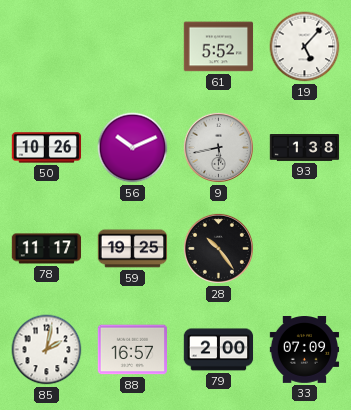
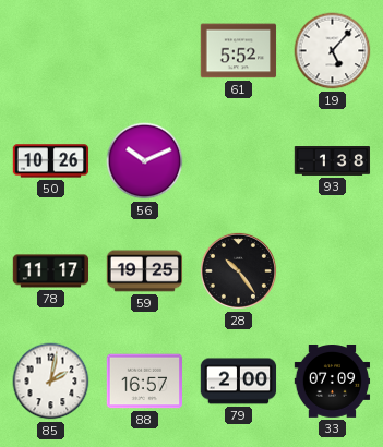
9: 5:43 -> none (218, 147)
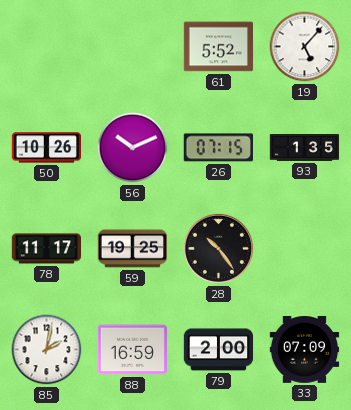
26: none -> 07:15 (218, 148)
93: 1:38 -> 1:35 (305, 148)
88: 16:57 -> 16:59 (133, 350)
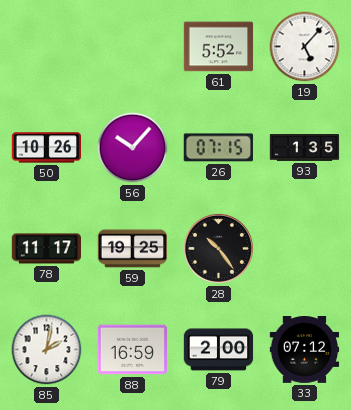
56: 10:11 -> 10:07 (133, 148)
33: 07:09 -> 07:12 (305, 350)
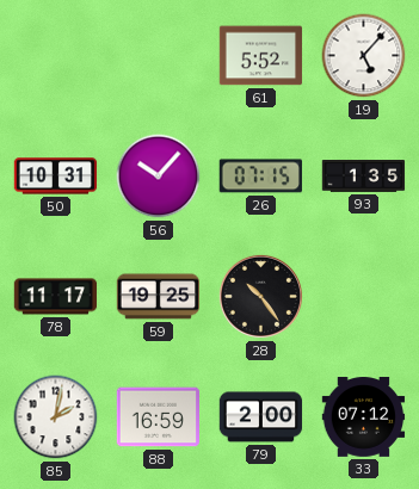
50: 10:26 -> 10:31 (56, 177)
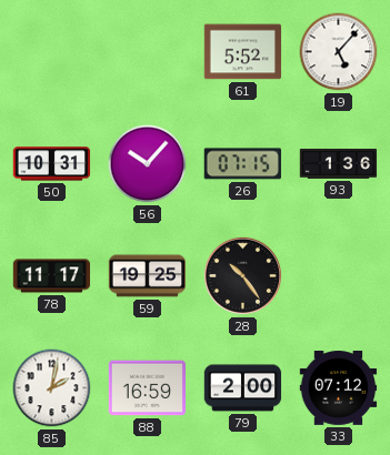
93: 1:35 -> 1:36 (339, 164)
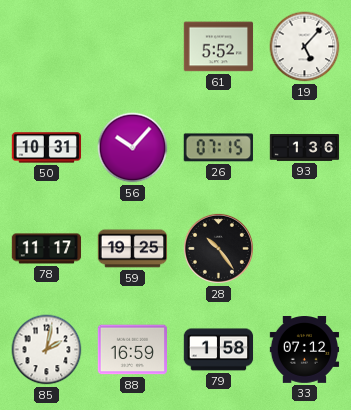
79: 2:00 -> 1:58 (219, 350)
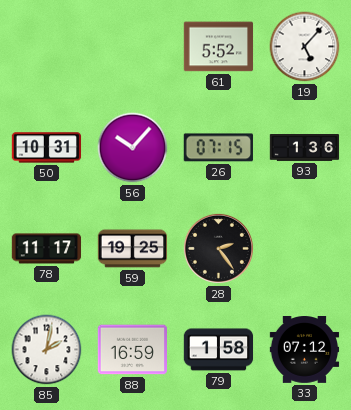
28: 10:24 -> 2:24 (218, 248)
